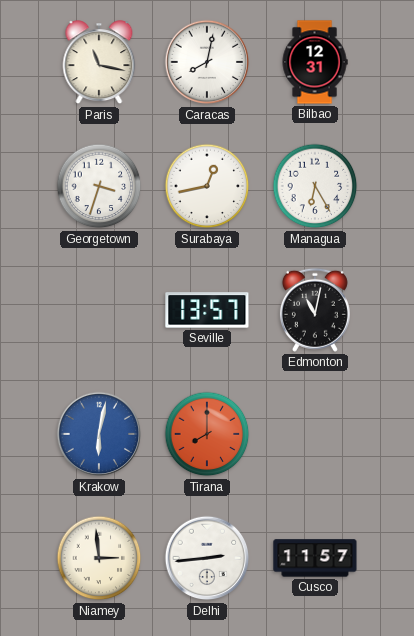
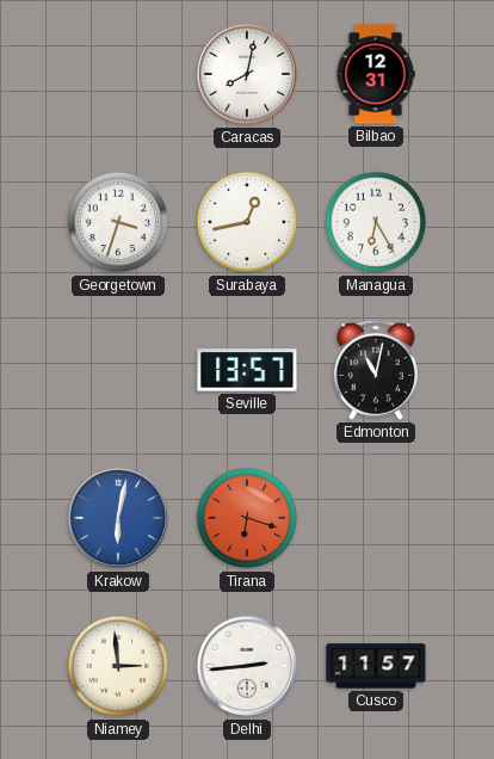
Paris: 11:17 -> none (99, 63)
Tirana: 8:00 -> 6:18 (247, 518)
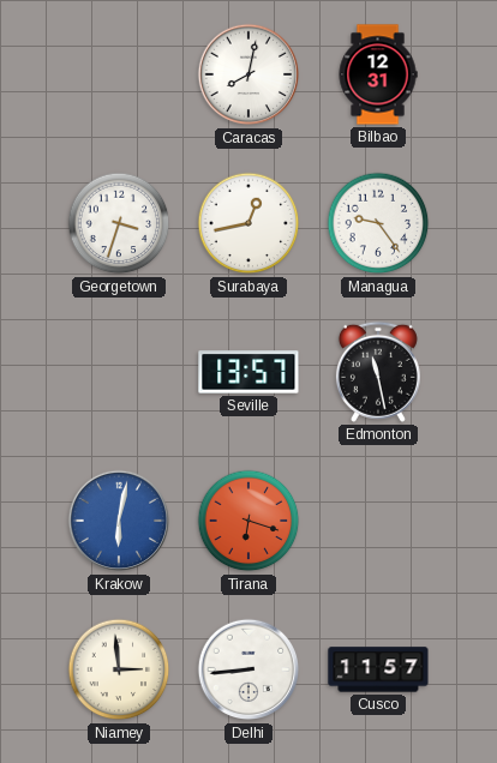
Managua: 6:25 -> 9:24 (378, 223)
Edmonton: 11:02 -> 11:28 (378, 372)
Delhi: 2:44 -> 8:44 (248, 669)
